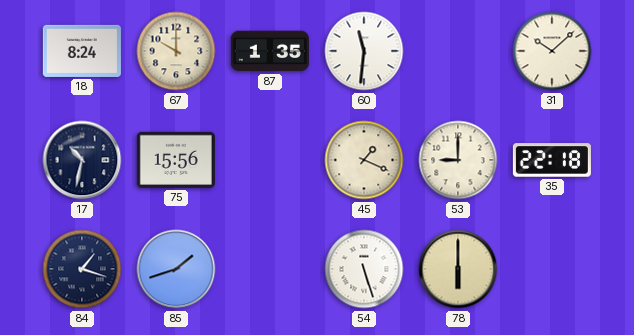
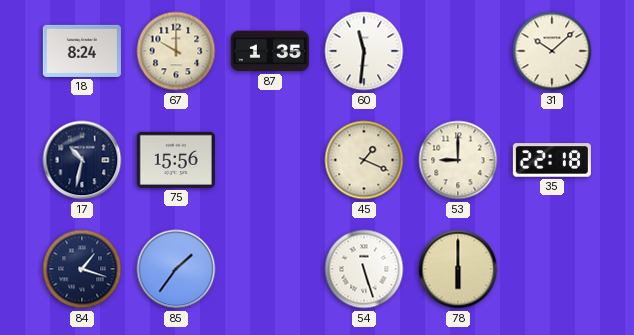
85: 1:42 -> 1:36 (176, 269)
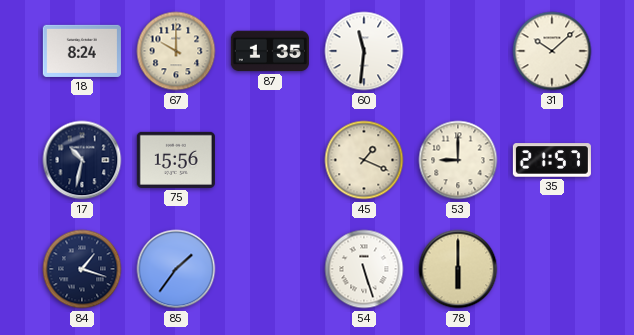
35: 22:18 -> 21:57 (552, 160)
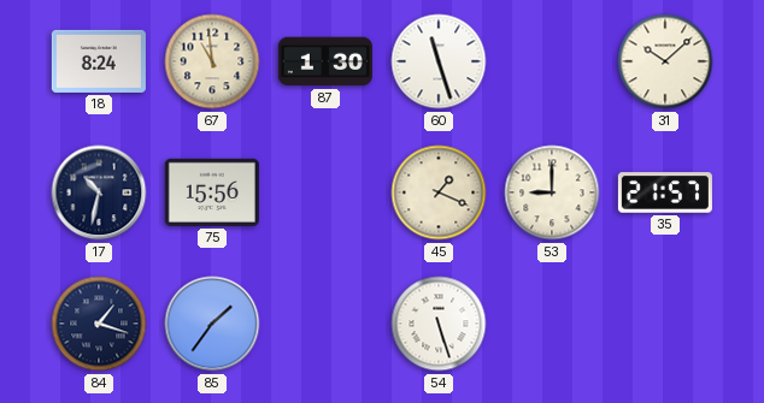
67: 10:00 -> 10:59 (212, 61)
87: 1:35 -> 1:30 (325, 61)
60: 11:31 -> 11:27 (439, 61)
78: 6:00 -> none (458, 269)
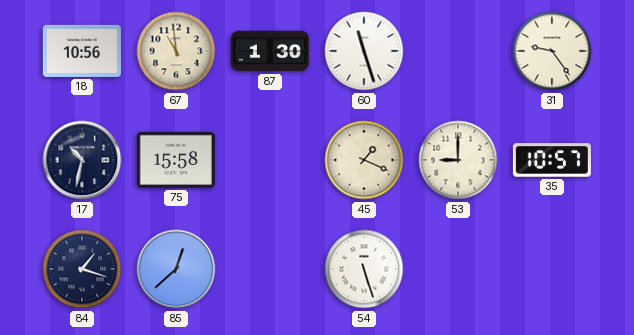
18: 8:24 -> 10:56 (82, 51)
31: 10:08 -> 9:24 (552, 51)
75: 15:56 -> 15:58 (176, 160)
35: 21:57 -> 10:57 (552, 160)
85: 1:36 -> 12:38 (176, 269)
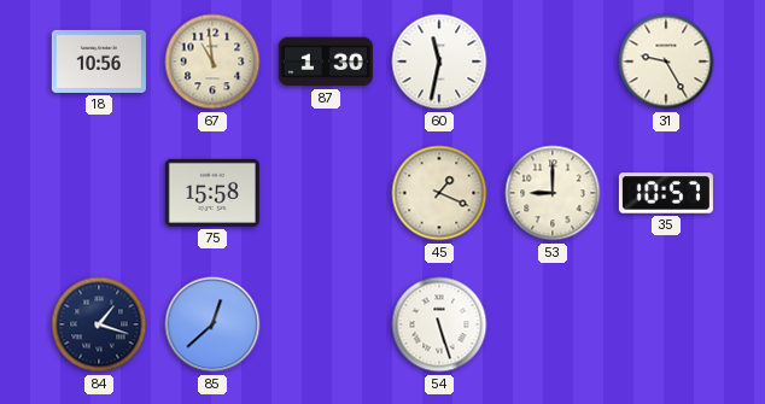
60: 11:27 -> 11:32 (439, 62)
31: 9:24 -> 9:25 (666, 62)
17: 10:32 -> none (82, 160)
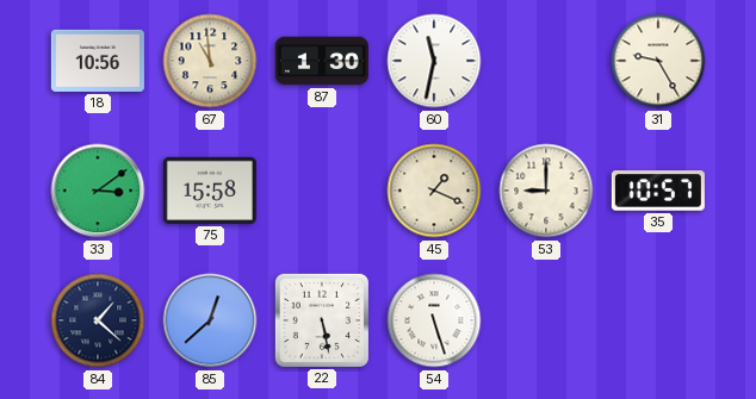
33: none -> 3:09 (98, 191)
84: 1:18 -> 1:22 (98, 320)
22: none -> 5:28 (322, 320)
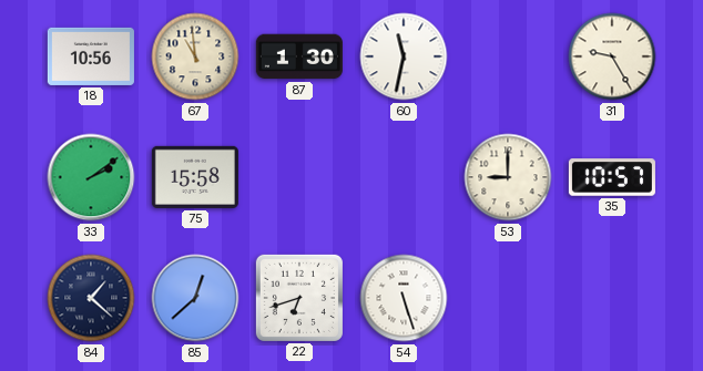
33: 3:09 -> 2:09 (91, 177)
45: 1:19 -> none (434, 191)
22: 5:28 -> 6:42 (299, 298)
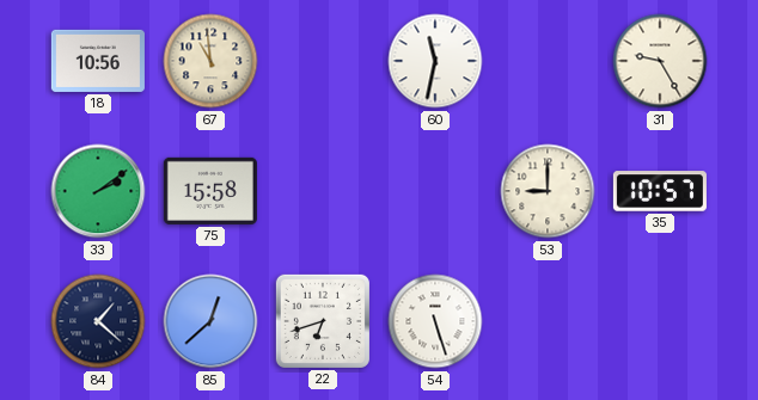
87: 1:30 -> none (299, 56)
